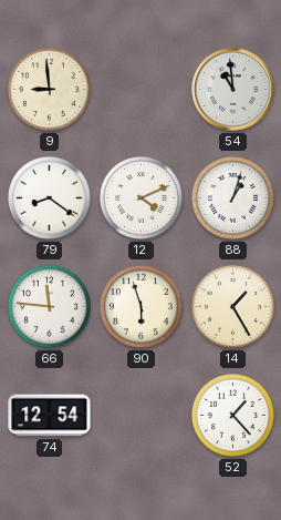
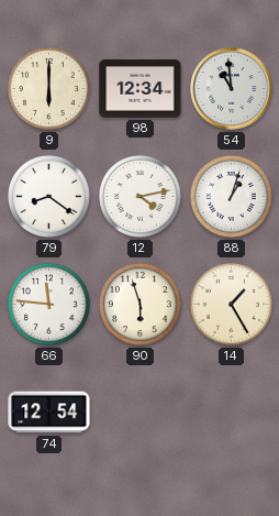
9: 8:59 -> 6:00 (48, 88)
98: none -> 12:34 (141, 89)
12: 4:11 -> 4:13 (139, 196)
52: 1:23 -> none (232, 415)
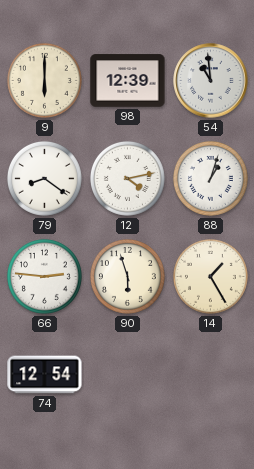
98: 12:34 -> 12:39 (128, 81)
66: 11:46 -> 2:46 (44, 276)
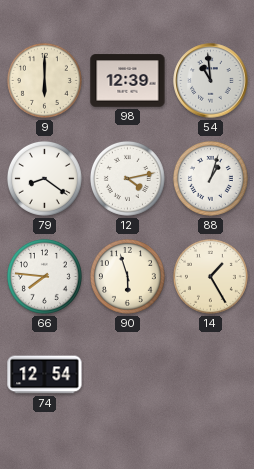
66: 2:46 -> 7:46 (44, 276)
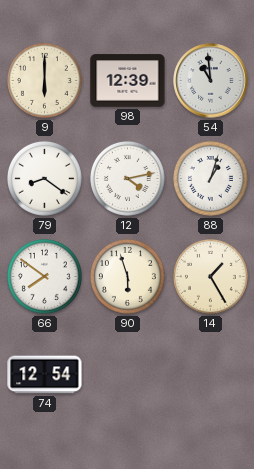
66: 7:46 -> 7:51 (44, 276)
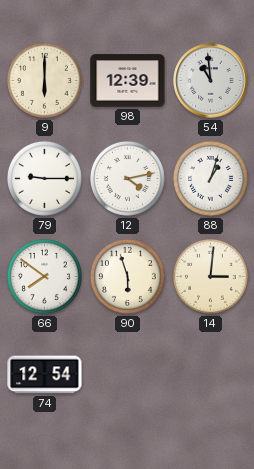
79: 8:21 -> 9:15 (44, 178)
14: 1:25 -> 3:01 (210, 276)
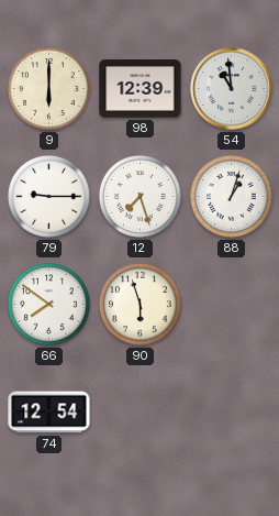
12: 4:13 -> 7:27 (139, 196)
14: 3:01 -> none (210, 276)
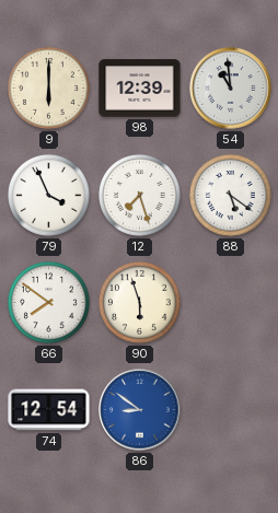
79: 9:15 -> 3:56 (48, 195)
88: 1:03 -> 5:21 (230, 195)
86: none -> 8:51 (140, 410)
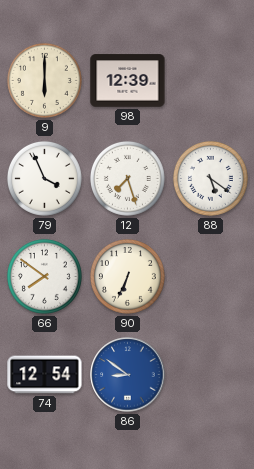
54: 10:59 -> none (231, 89)
90: 5:57 -> 6:34 (127, 276)
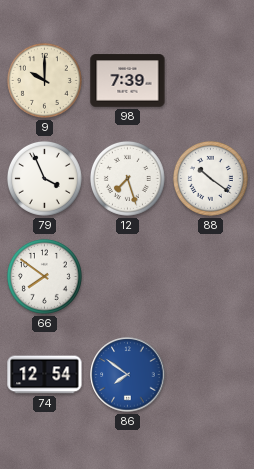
9: 6:00 -> 10:00 (44, 80)
98: 12:39 -> 7:39 (128, 81)
88: 5:21 -> 10:21 (210, 178)
90: 6:34 -> none (127, 276)
86: 8:51 -> 7:51 (128, 375)
